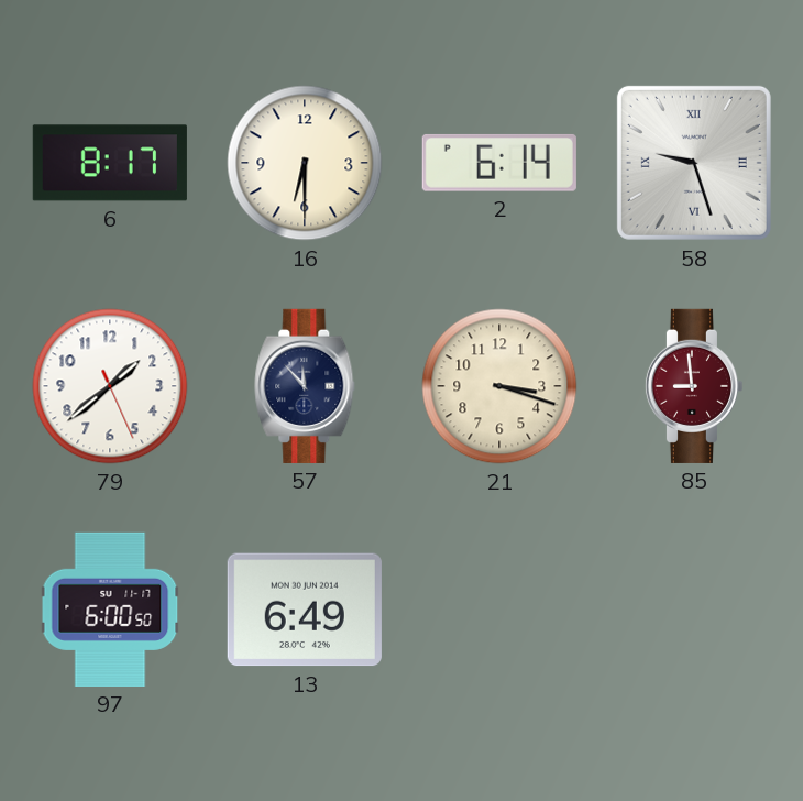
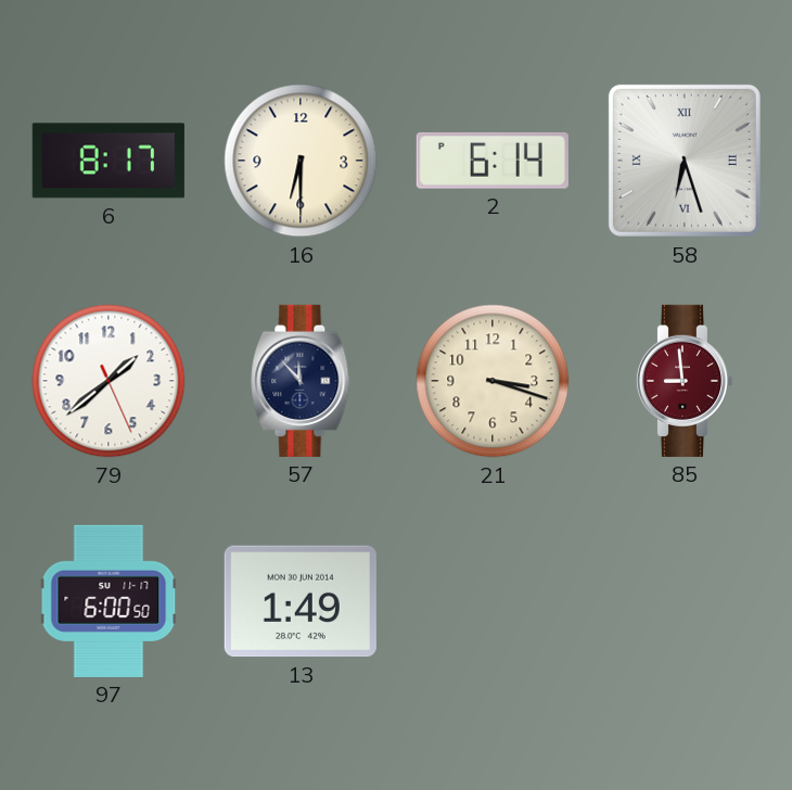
58: 9:27 -> 6:27 (685, 161)
13: 6:49 -> 1:49 (301, 601)
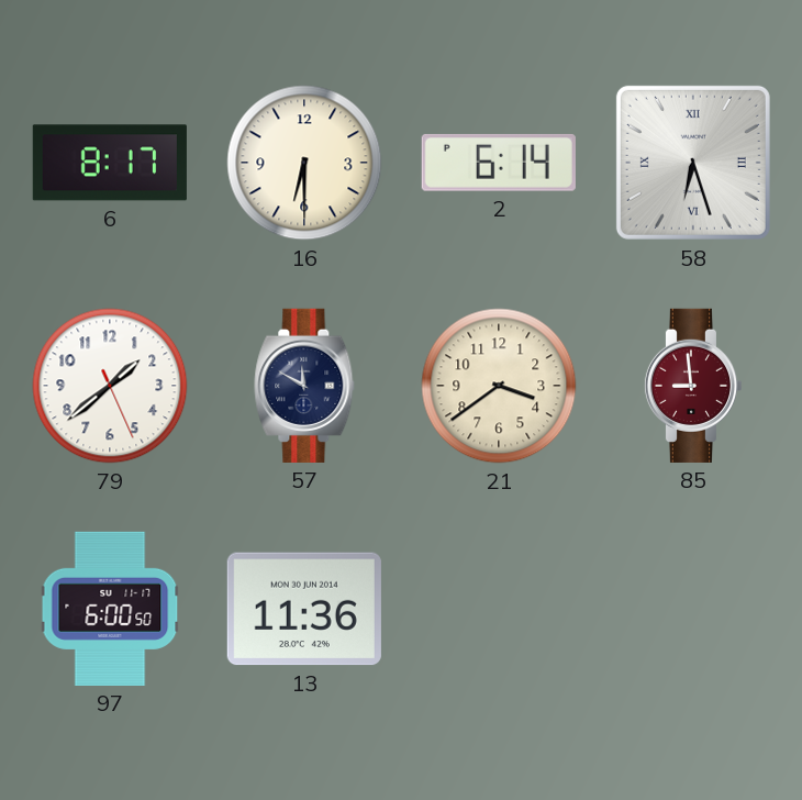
57: 11:53 -> 11:50 (304, 386)
21: 3:18 -> 3:39 (499, 386)
13: 1:49 -> 11:36 (304, 609)
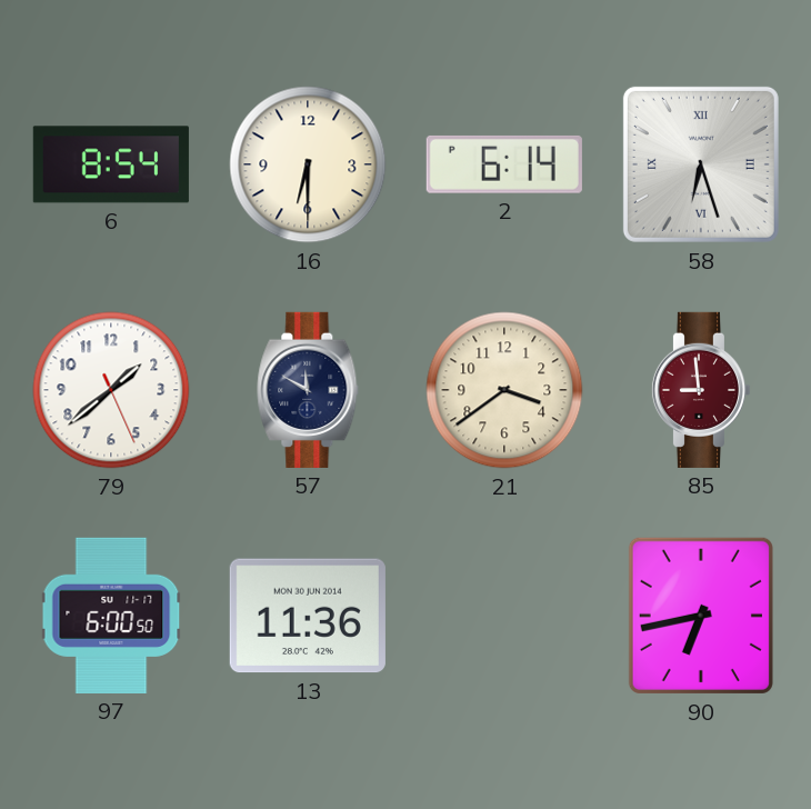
6: 8:17 -> 8:54 (111, 164)
90: none -> 6:43 (701, 616)
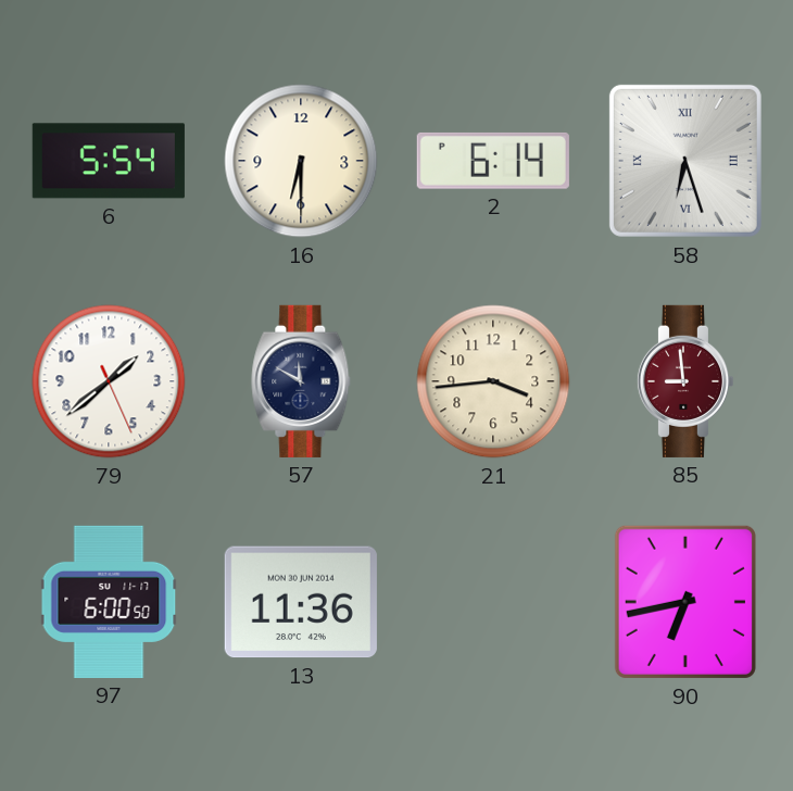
6: 8:54 -> 5:54 (109, 161)
21: 3:39 -> 3:44 (493, 381)
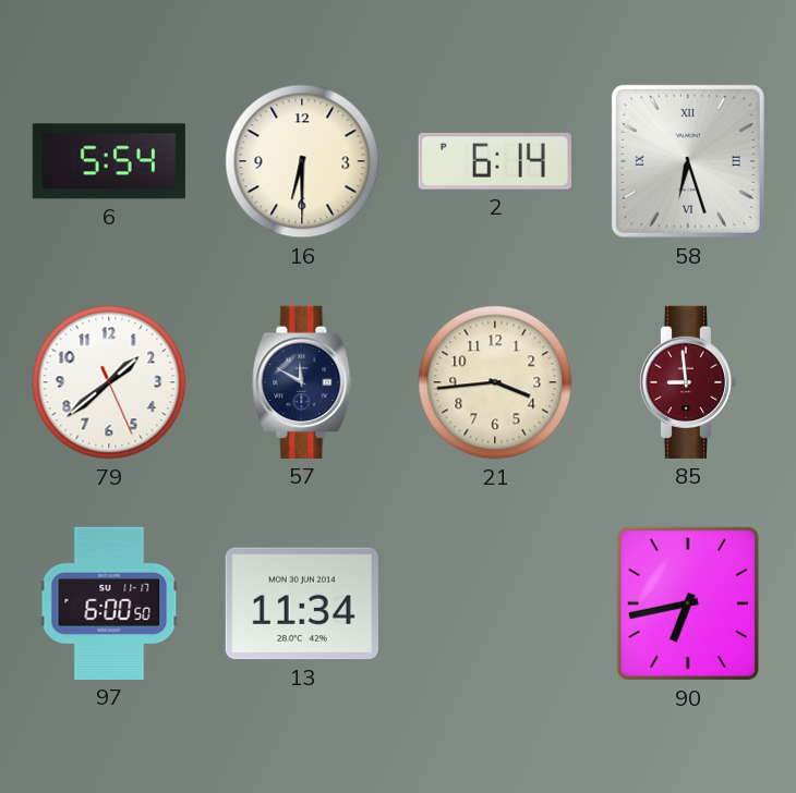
13: 11:36 -> 11:34 (302, 603)
